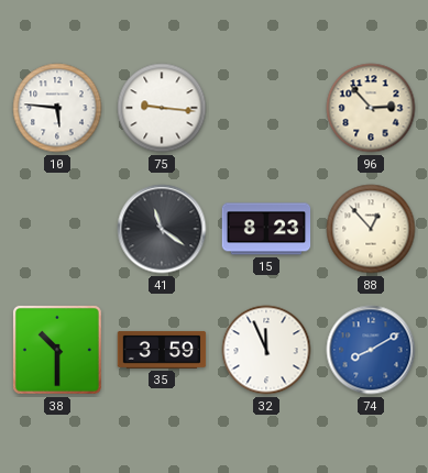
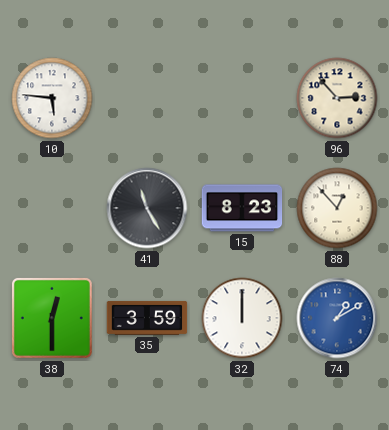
75: 9:16 -> none (162, 108)
41: 11:21 -> 11:25 (147, 208)
38: 10:30 -> 12:30 (52, 318)
32: 11:56 -> 12:00 (242, 318)
74: 8:10 -> 1:10 (337, 318)
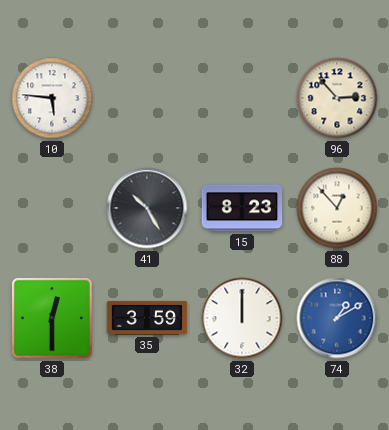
41: 11:25 -> 10:25 (147, 208)
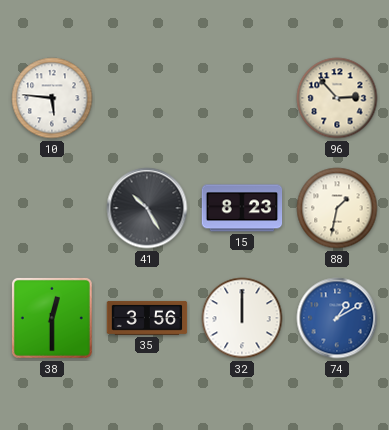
88: 12:53 -> 1:32 (337, 208)
35: 3:59 -> 3:56 (147, 318)
